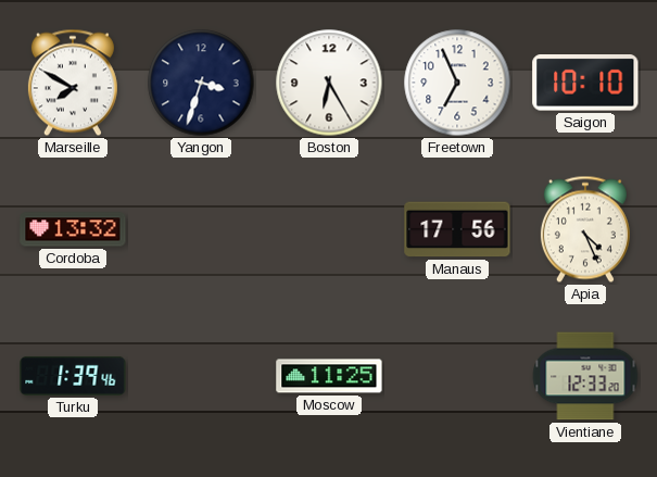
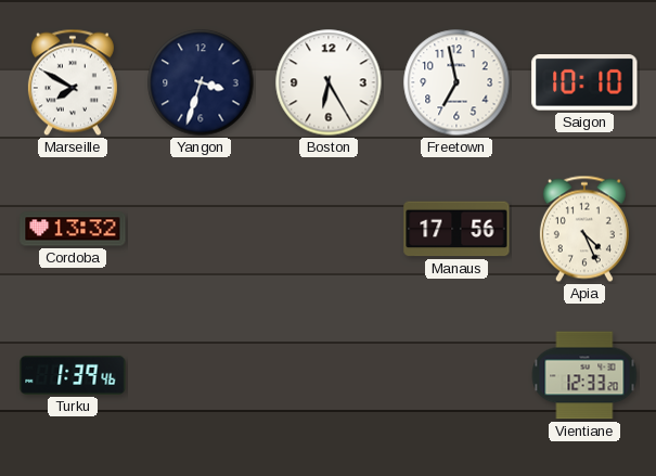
Freetown: 6:56 -> 6:58 (456, 82)
Moscow: 11:25 -> none (329, 376)
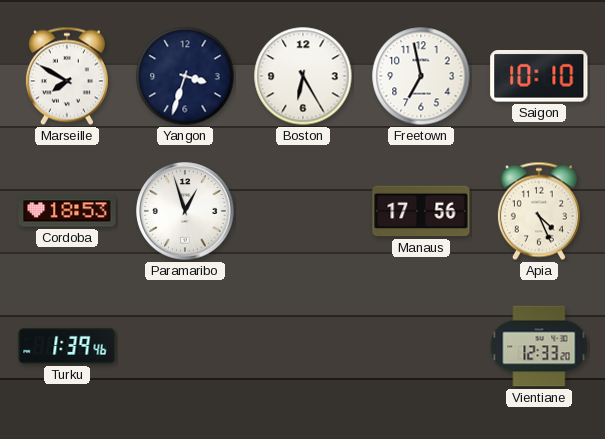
Cordoba: 13:32 -> 18:53 (67, 211)
Paramaribo: none -> 12:57 (185, 211)
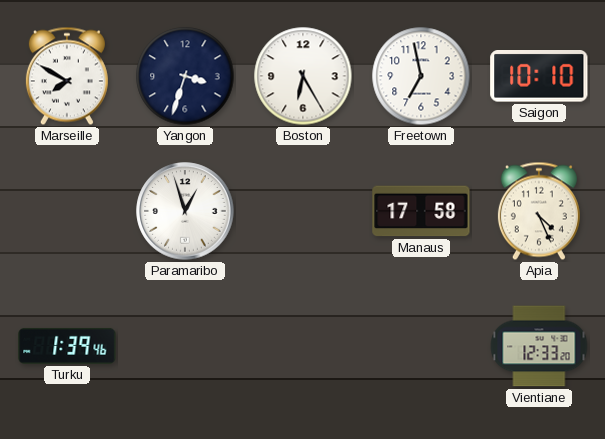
Cordoba: 18:53 -> none (67, 211)
Manaus: 17:56 -> 17:58 (421, 211)
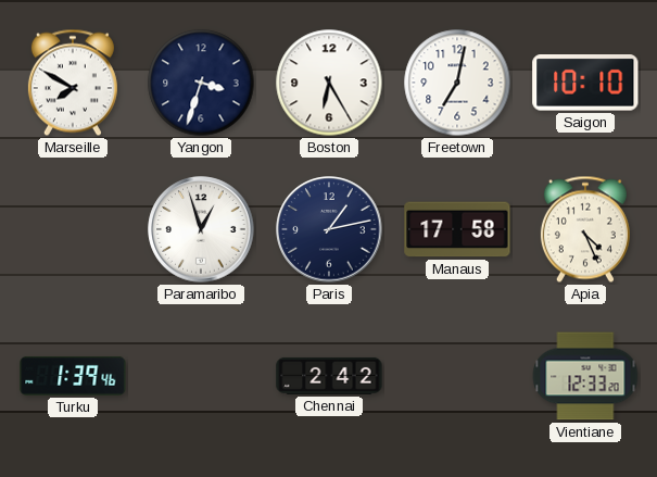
Freetown: 6:58 -> 7:02 (457, 83)
Paris: none -> 1:13 (329, 229)
Chennai: none -> 2:42 (329, 376)
